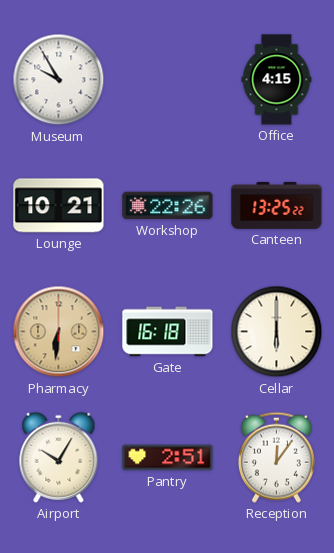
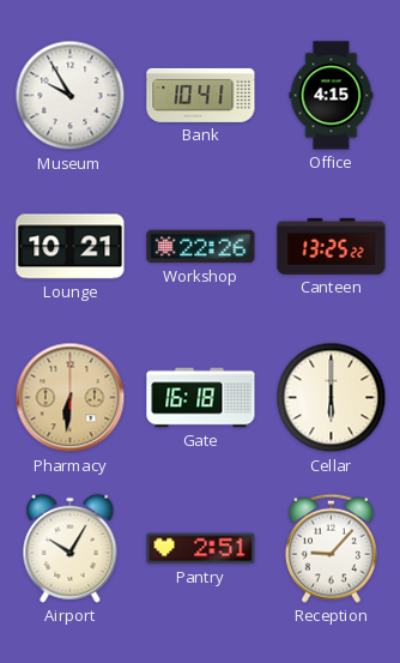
Bank: none -> 10:41 (201, 95)
Reception: 12:06 -> 9:07 (331, 548)
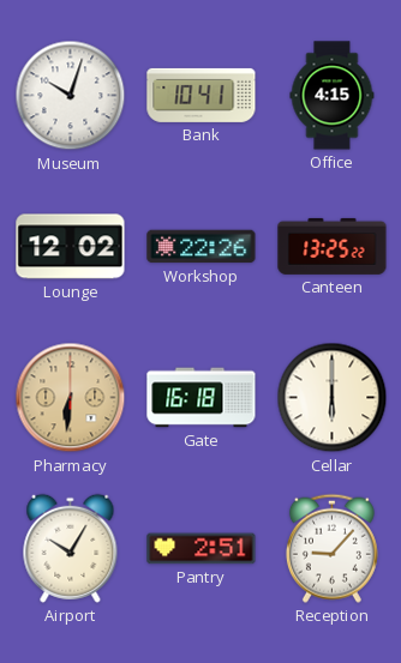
Museum: 9:55 -> 10:03 (71, 96)
Lounge: 10:21 -> 12:02 (71, 247)
